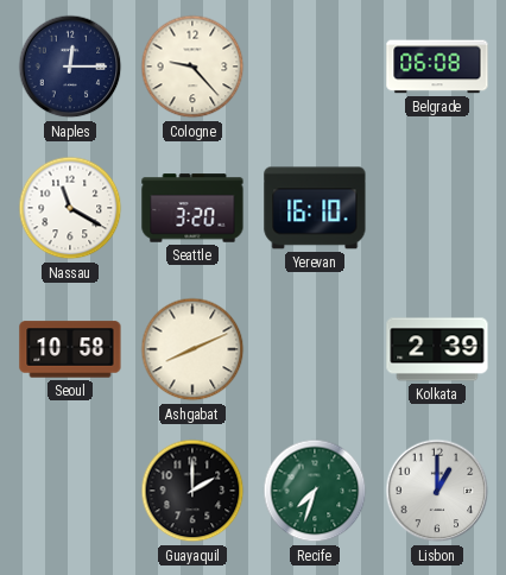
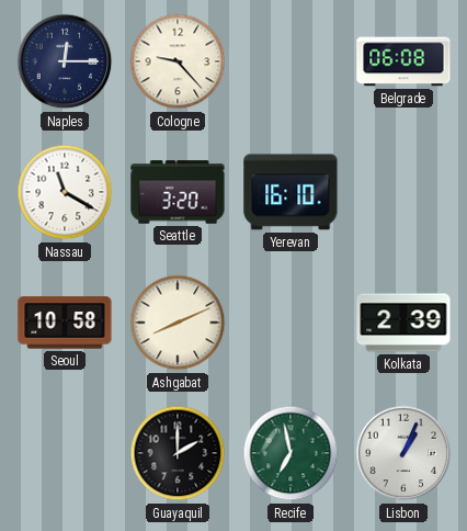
Recife: 7:33 -> 6:58 (291, 453)
Lisbon: 1:00 -> 1:04 (403, 453)
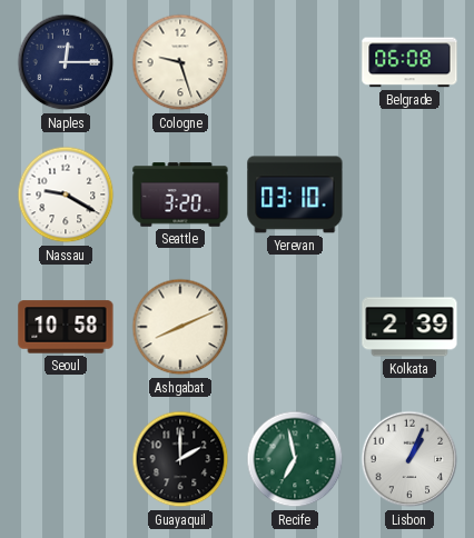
Cologne: 9:23 -> 9:27 (180, 62)
Nassau: 11:20 -> 9:20 (66, 195)
Yerevan: 16:10 -> 03:10 (295, 195)
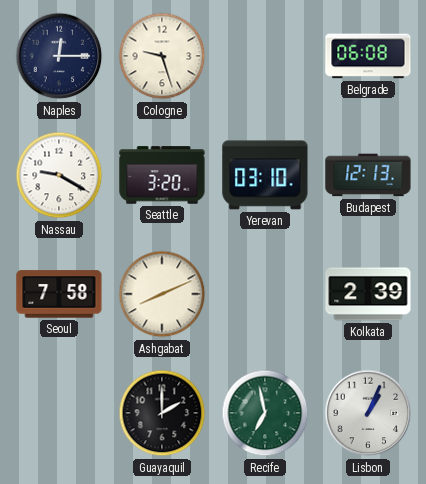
Budapest: none -> 12:13 (368, 175)
Seoul: 10:58 -> 7:58 (59, 294)
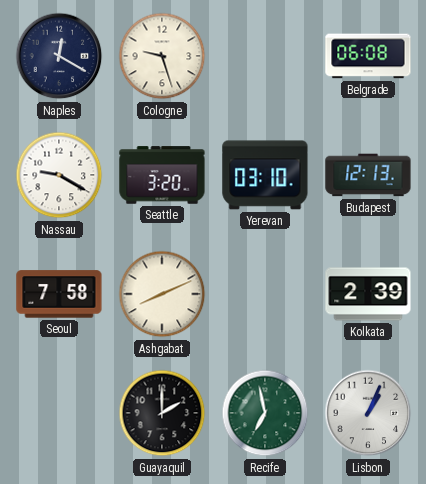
Naples: 12:15 -> 12:20 (59, 56)
